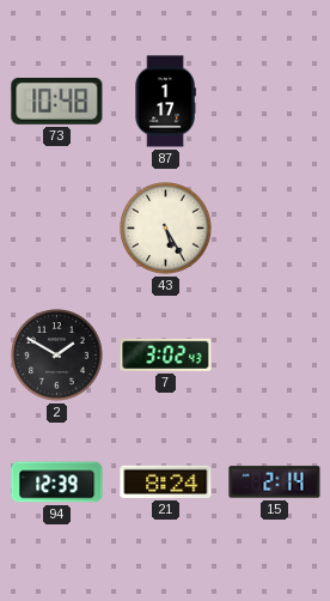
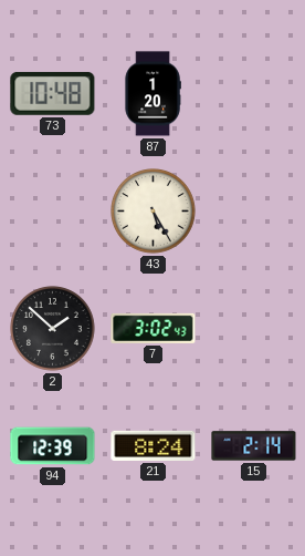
87: 1:17 -> 1:20 (152, 94)
2: 1:50 -> 1:52 (53, 329)
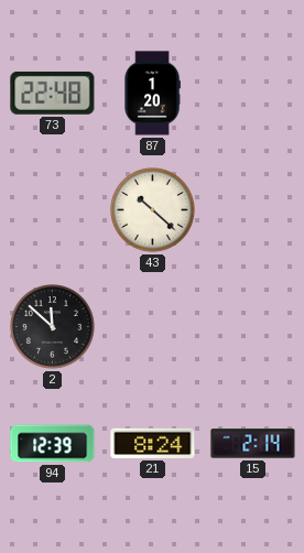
73: 10:48 -> 22:48 (53, 93)
43: 5:25 -> 10:22 (153, 210)
2: 1:52 -> 11:52 (53, 327)
7: 3:02 -> none (154, 328)
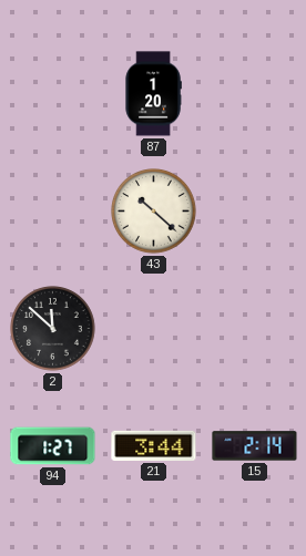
73: 22:48 -> none (53, 93)
94: 12:39 -> 1:27 (53, 446)
21: 8:24 -> 3:44 (154, 445)
